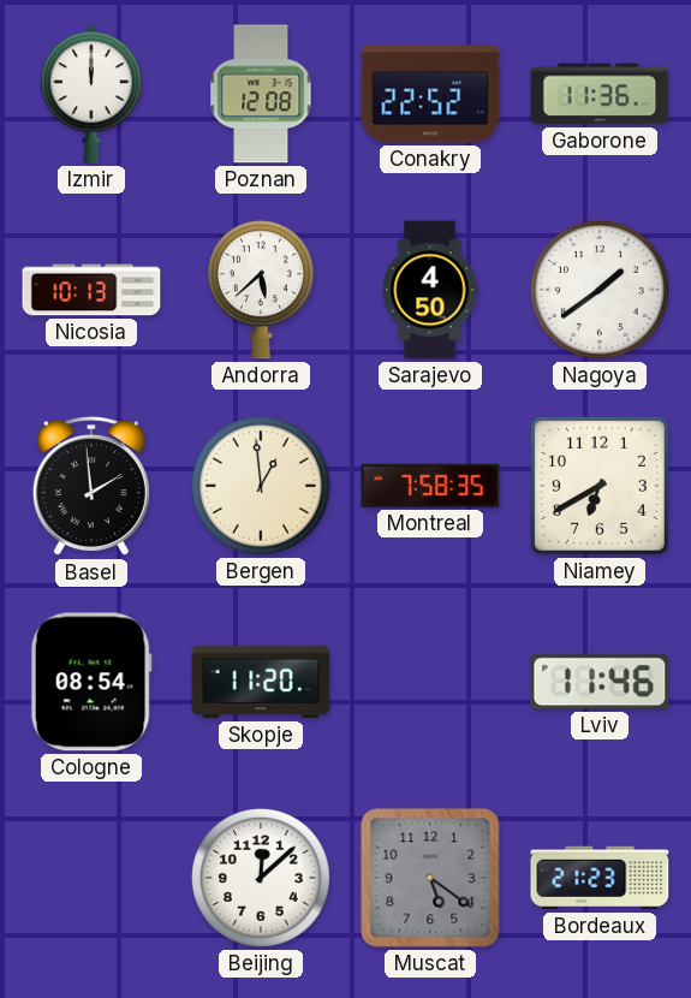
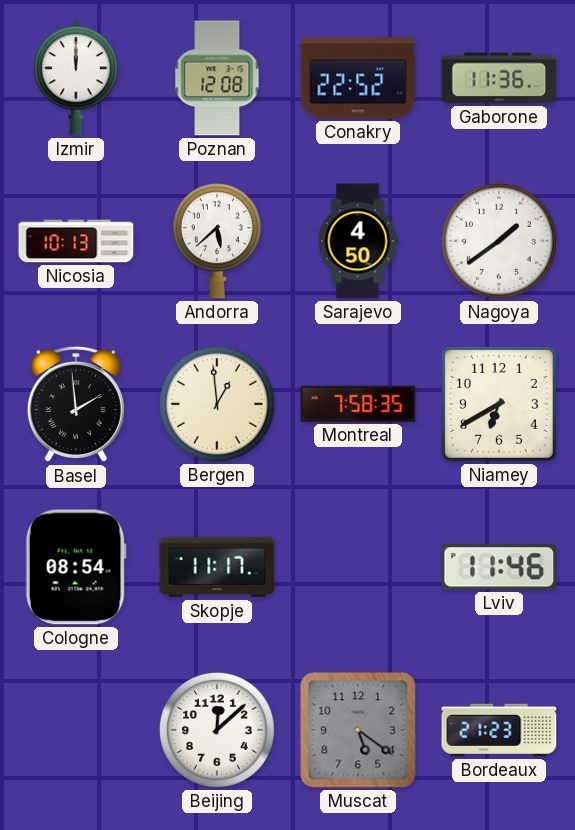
Skopje: 11:20 -> 11:17 (217, 567)
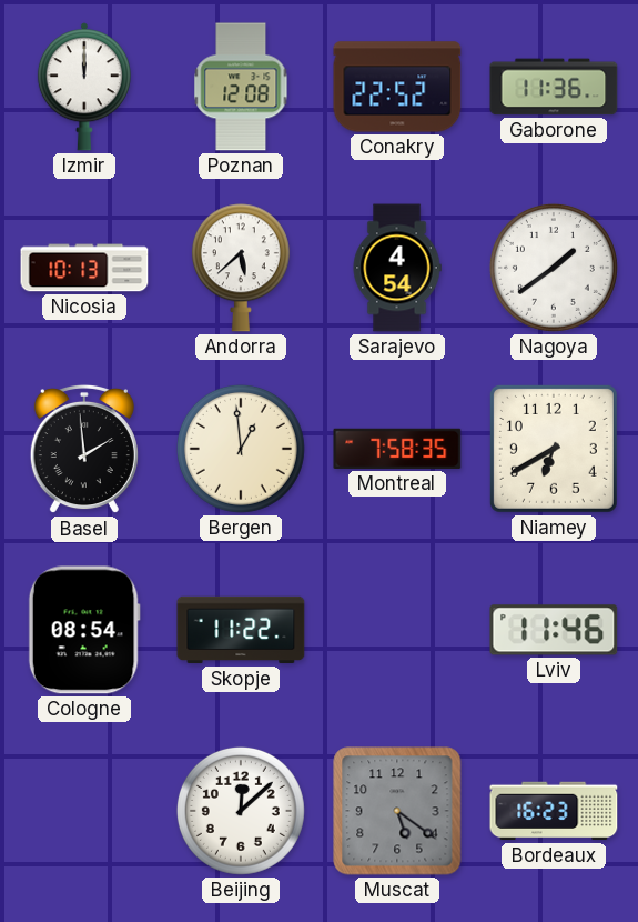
Sarajevo: 4:50 -> 4:54 (397, 268)
Skopje: 11:17 -> 11:22 (241, 630)
Bordeaux: 21:23 -> 16:23 (554, 811)
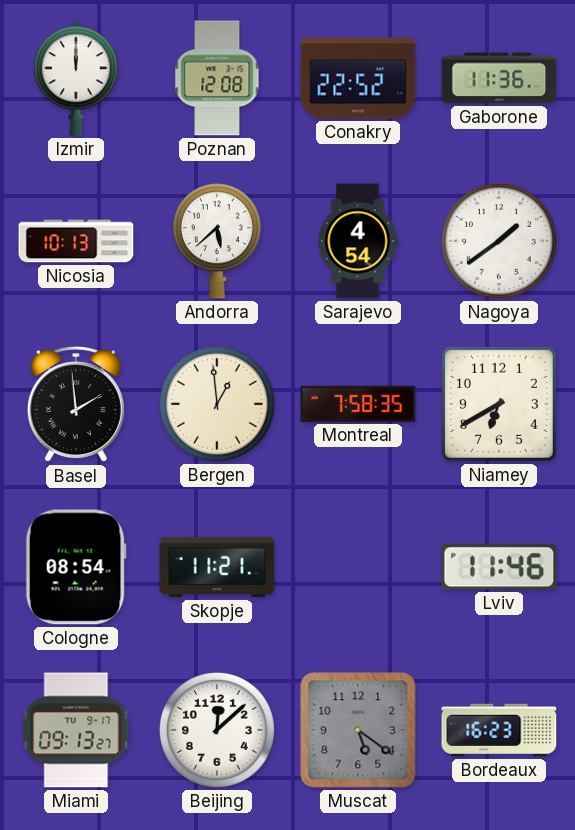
Skopje: 11:22 -> 11:21 (217, 567)
Miami: none -> 09:13 (76, 730)
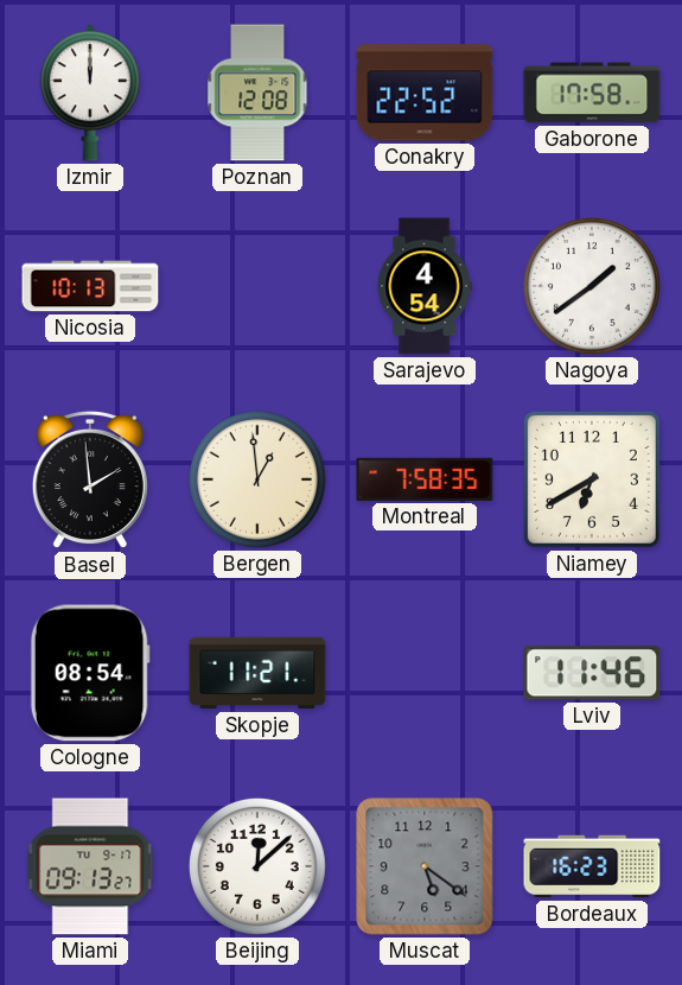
Gaborone: 11:36 -> 17:58 (592, 93)
Andorra: 5:38 -> none (217, 241)
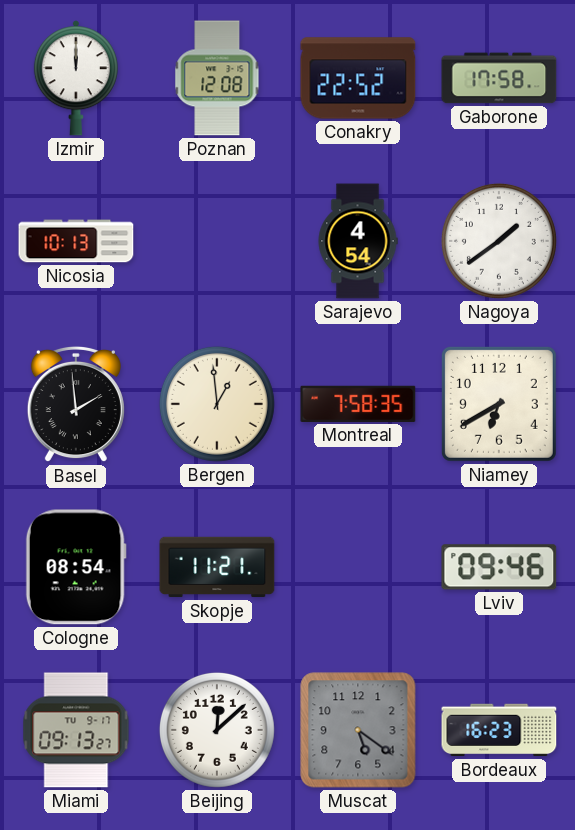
Lviv: 11:46 -> 09:46 (499, 567)
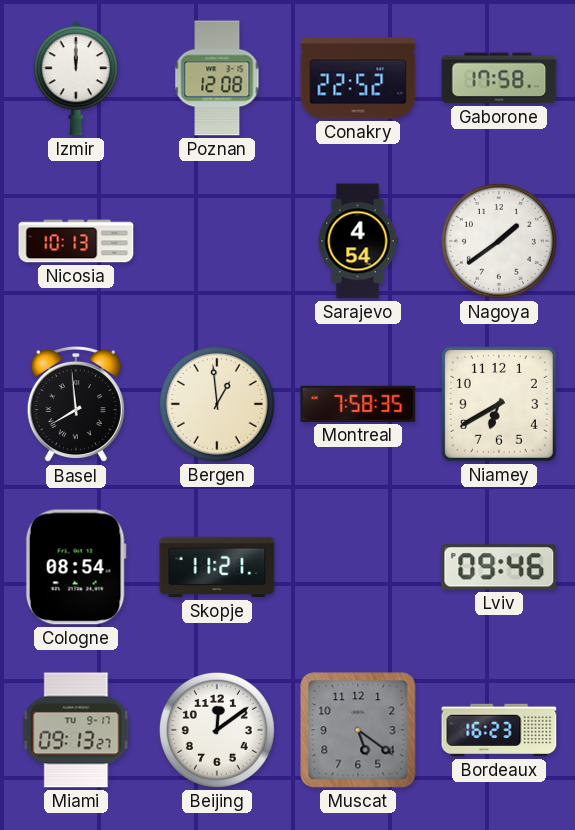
Basel: 1:59 -> 7:59 (76, 404)
Beijing: 12:08 -> 12:09 (217, 730)
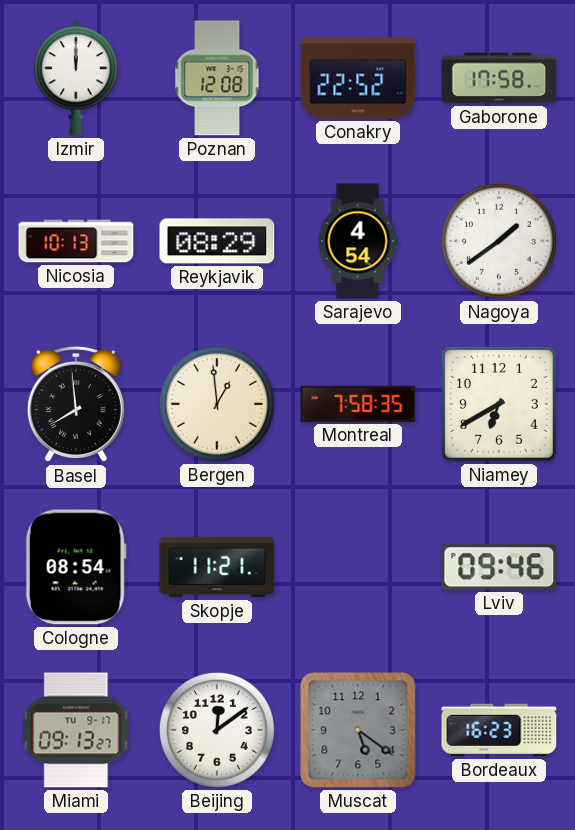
Reykjavik: none -> 08:29 (217, 241)
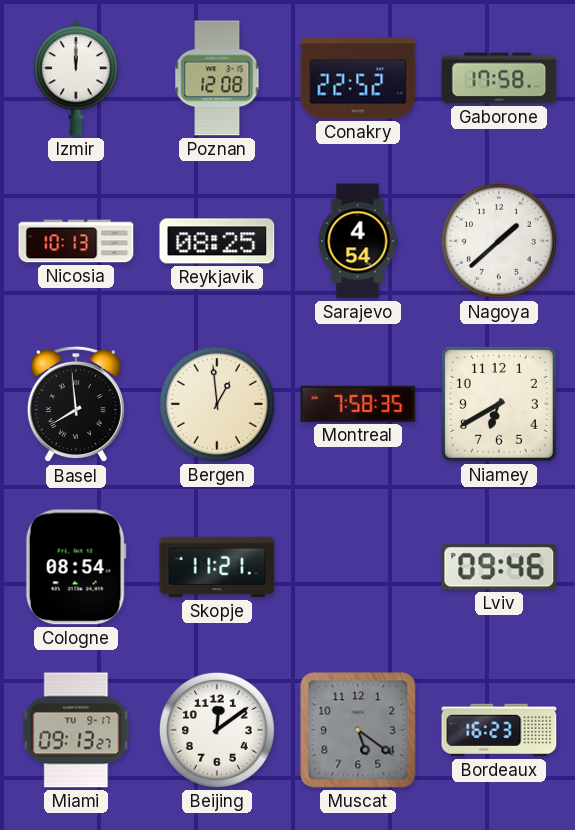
Reykjavik: 08:29 -> 08:25 (217, 241)
Nagoya: 1:39 -> 1:38 (499, 241)
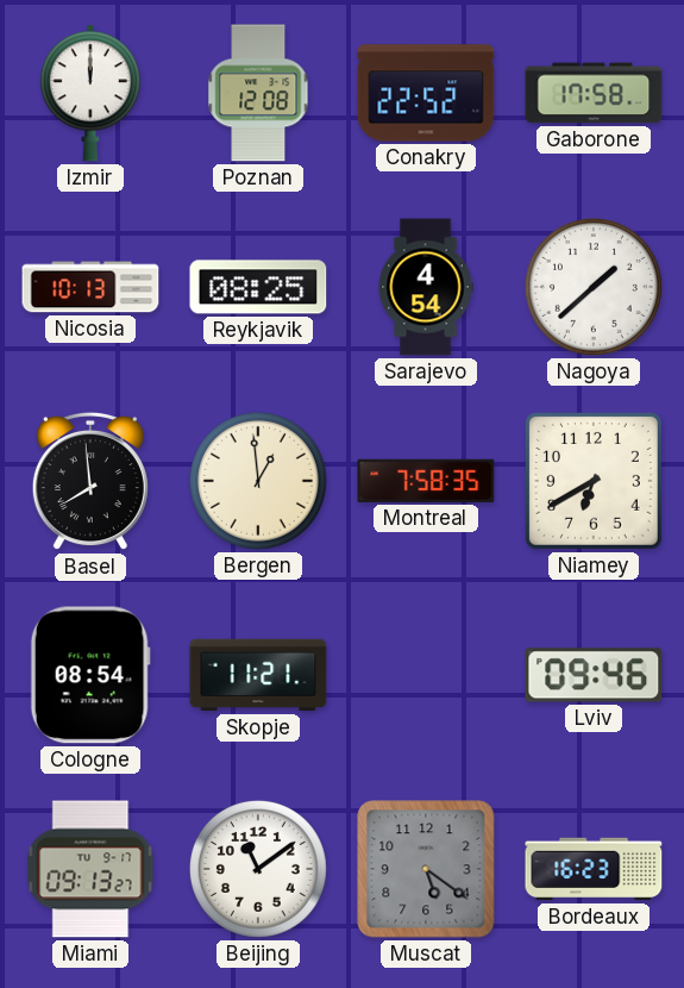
Beijing: 12:09 -> 11:09 (258, 869)
